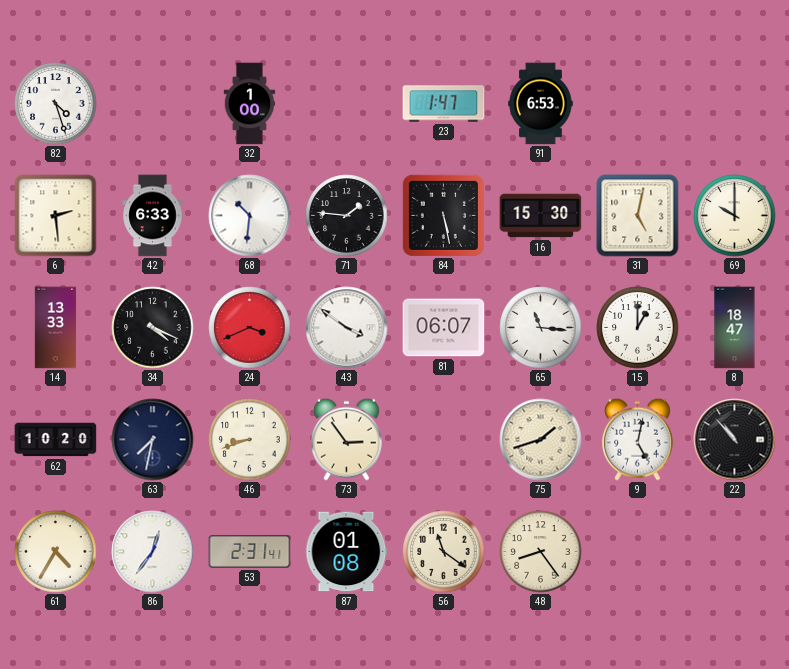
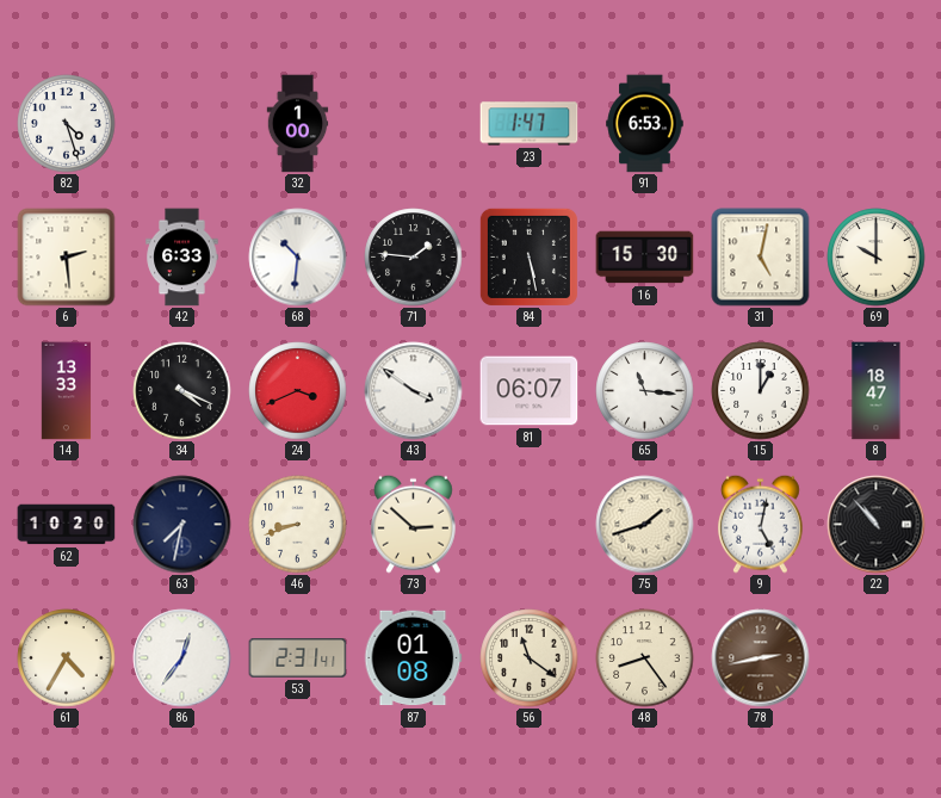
73: 2:54 -> 2:52 (413, 524)
78: none -> 2:43 (761, 658)
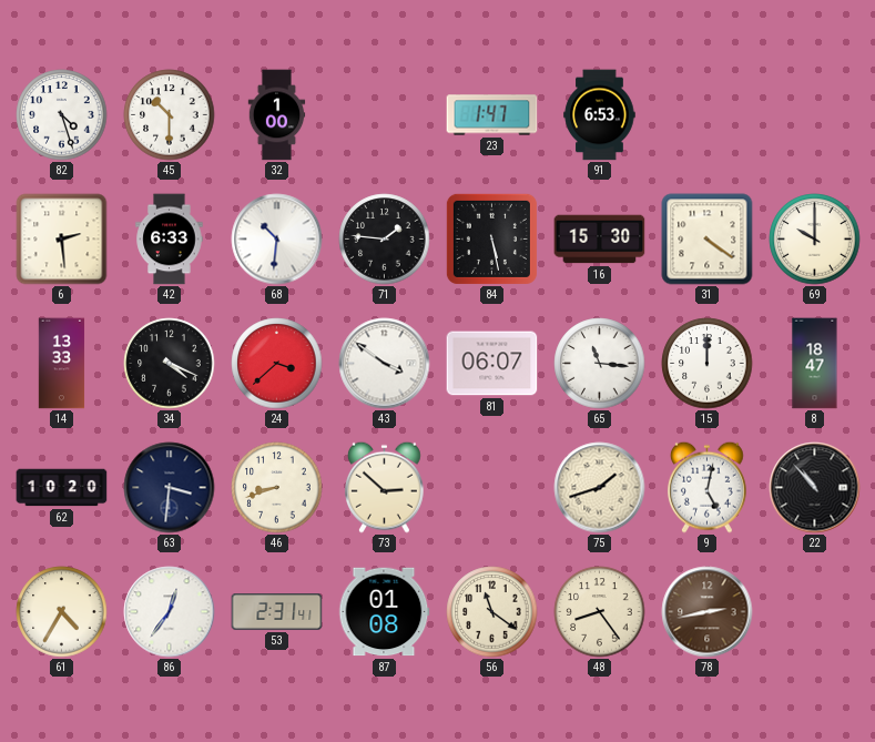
45: none -> 10:30 (170, 115)
31: 5:02 -> 4:21 (708, 240)
24: 3:41 -> 3:38 (277, 364)
15: 1:00 -> 12:00 (708, 364)
63: 7:32 -> 3:31 (170, 488)
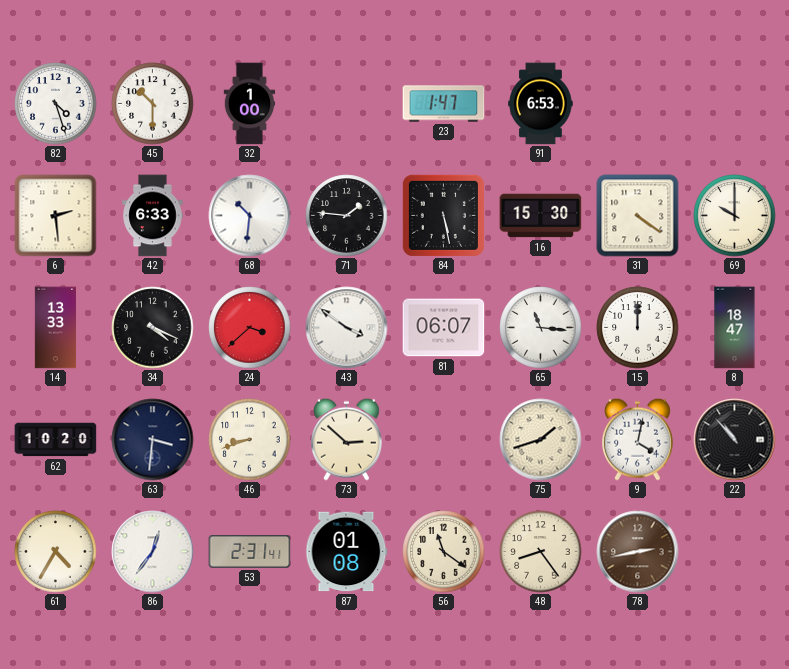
9: 5:02 -> 4:02 (637, 439)
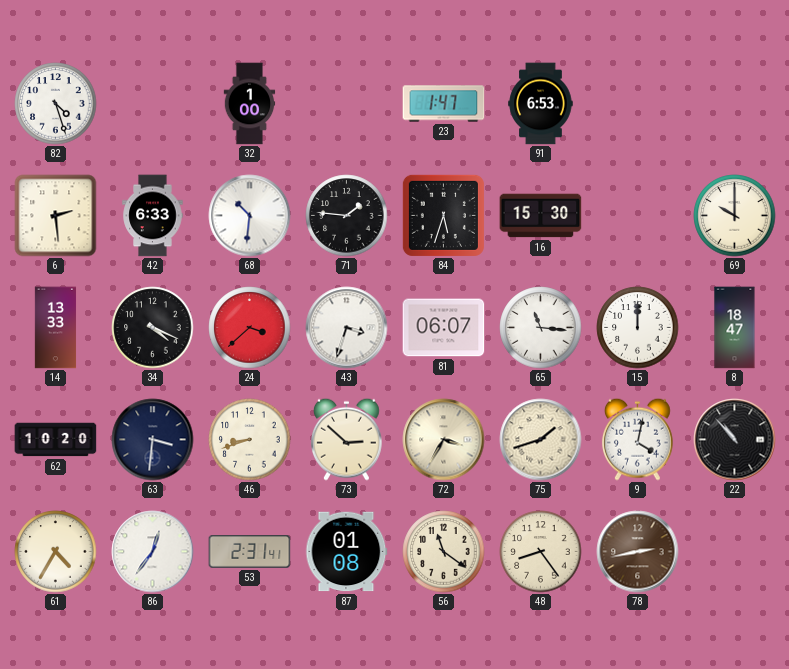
45: 10:30 -> none (153, 104)
84: 5:28 -> 5:33 (443, 215)
31: 4:21 -> none (638, 216)
43: 3:51 -> 3:33 (347, 328)
72: none -> 3:35 (444, 440)
